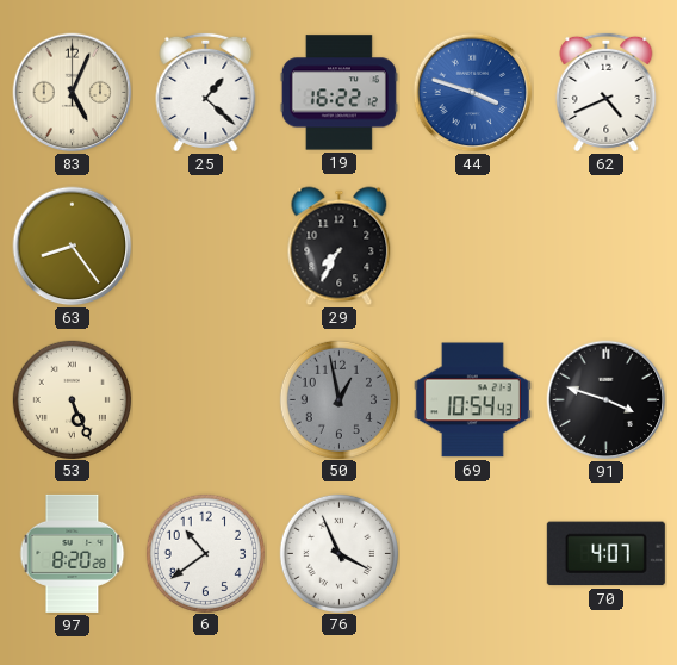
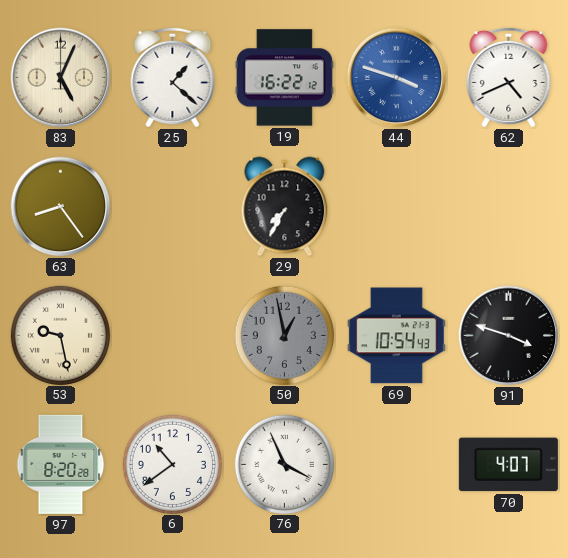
53: 5:26 -> 9:28 (60, 335)
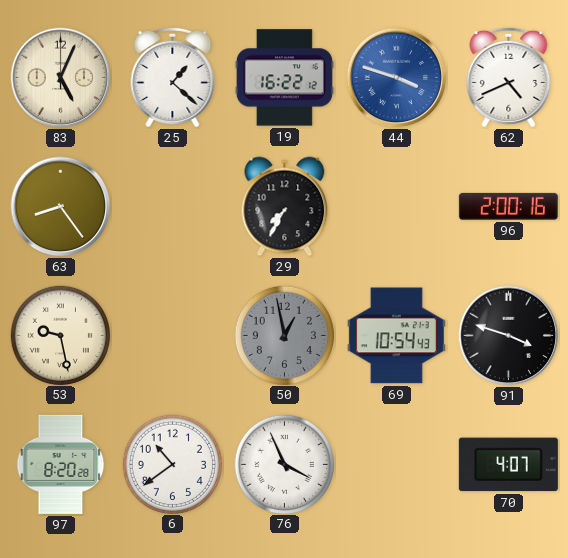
96: none -> 2:00 (508, 206)
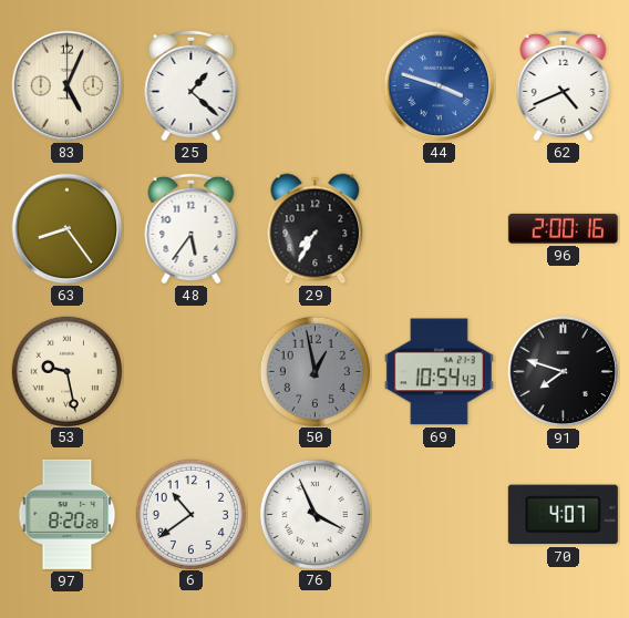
19: 16:22 -> none (284, 78)
48: none -> 5:36 (192, 228)
91: 3:48 -> 7:48 (564, 372)
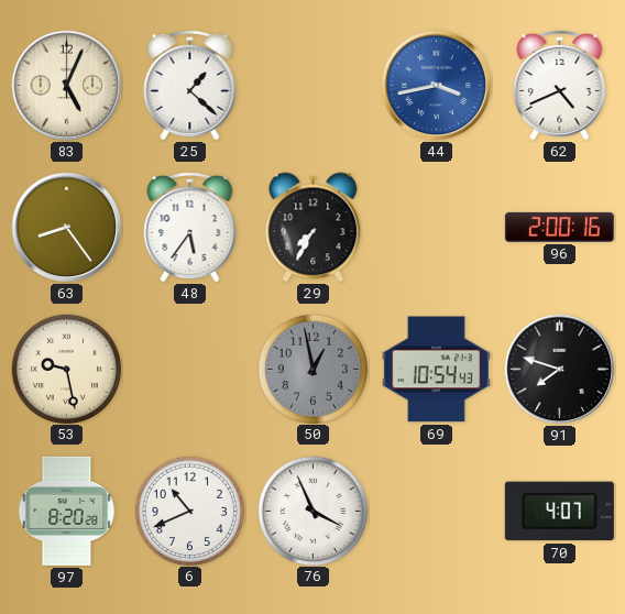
44: 3:48 -> 3:43 (437, 86)
6: 10:39 -> 10:41 (189, 511)
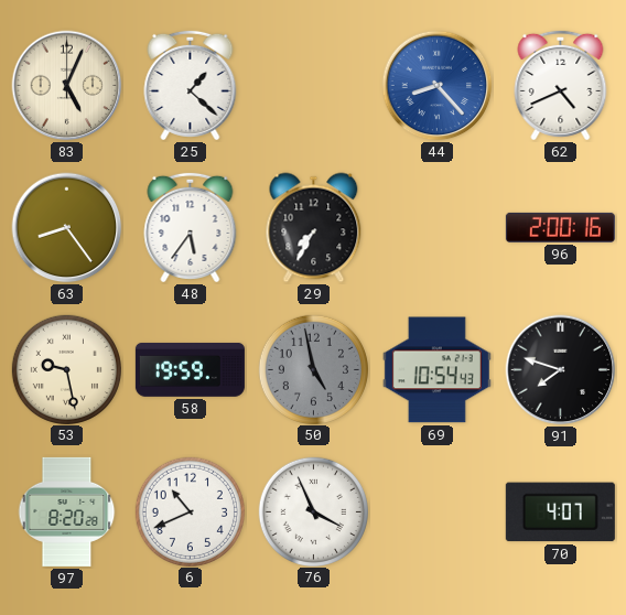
44: 3:43 -> 8:23 (438, 86)
58: none -> 19:59 (190, 369)
50: 12:58 -> 4:58 (313, 369)
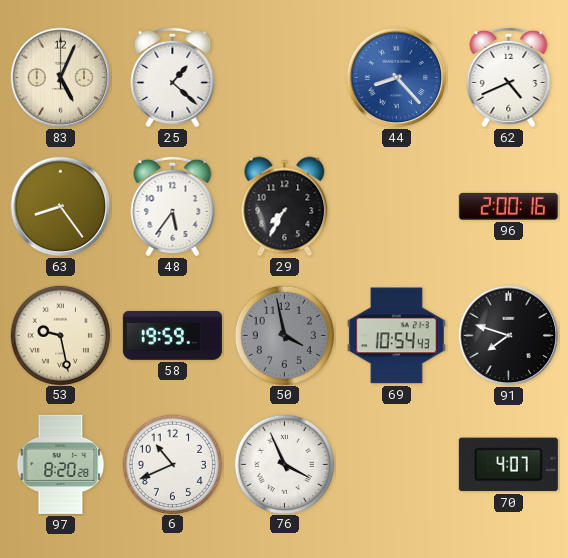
50: 4:58 -> 3:58 (284, 335)
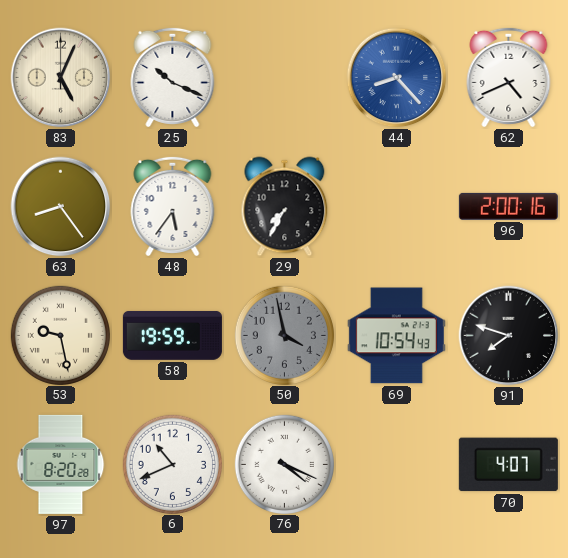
25: 1:22 -> 10:19 (173, 77)
76: 3:56 -> 4:19 (284, 464)
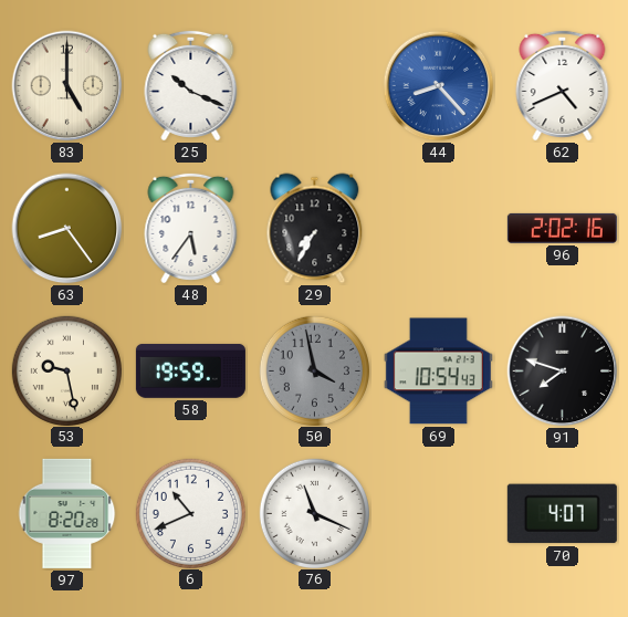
83: 5:04 -> 5:00 (67, 86)
96: 2:00 -> 2:02 (562, 228)
76: 4:19 -> 11:19 (314, 513)
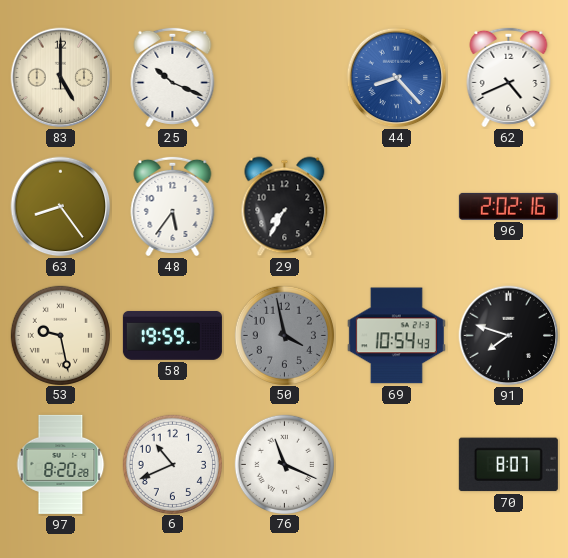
70: 4:07 -> 8:07 (508, 465)
